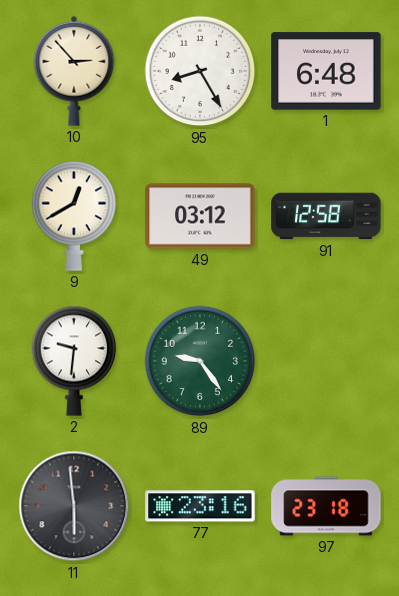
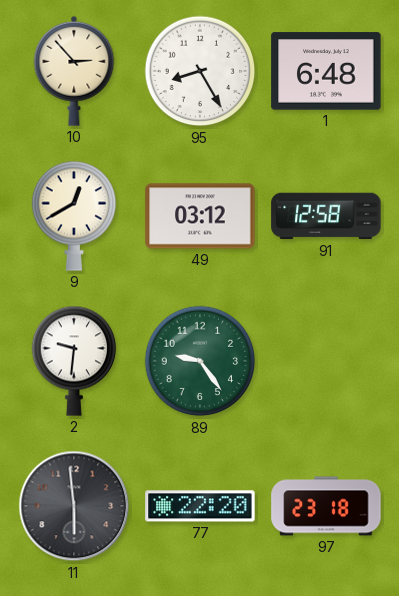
77: 23:16 -> 22:20 (200, 506)
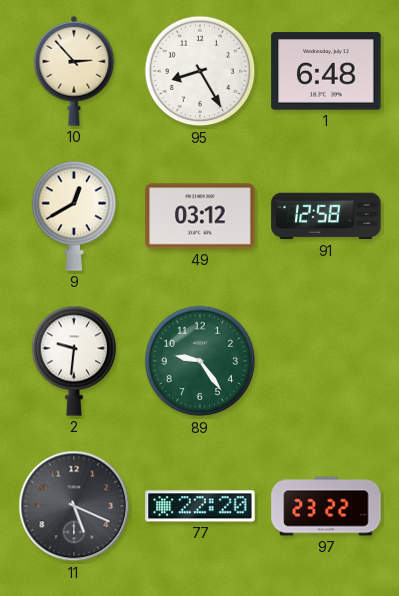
11: 5:59 -> 5:19 (74, 506)
97: 23:18 -> 23:22 (326, 506)
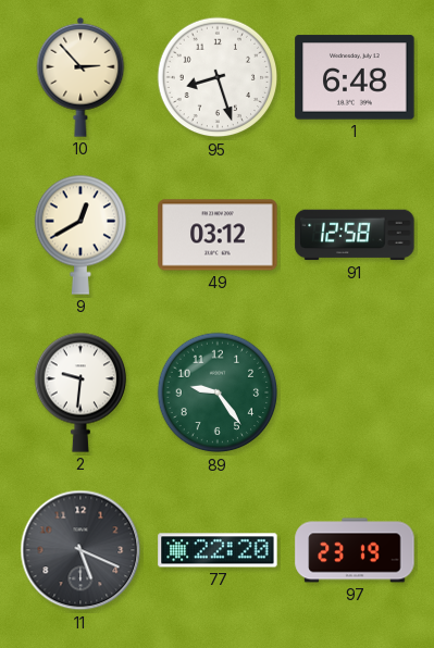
95: 8:25 -> 8:27 (218, 77)
97: 23:22 -> 23:19 (355, 550)
